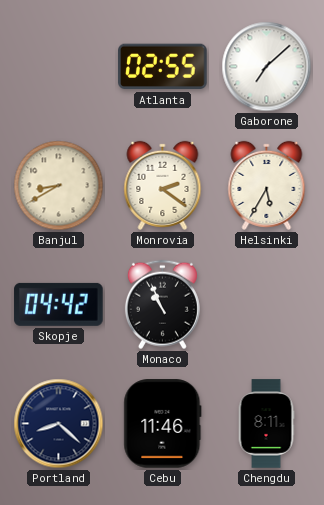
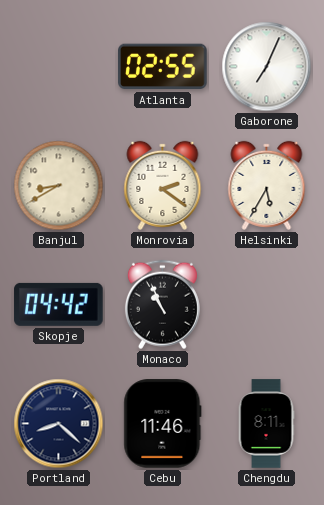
Gaborone: 7:08 -> 7:04 (267, 67)
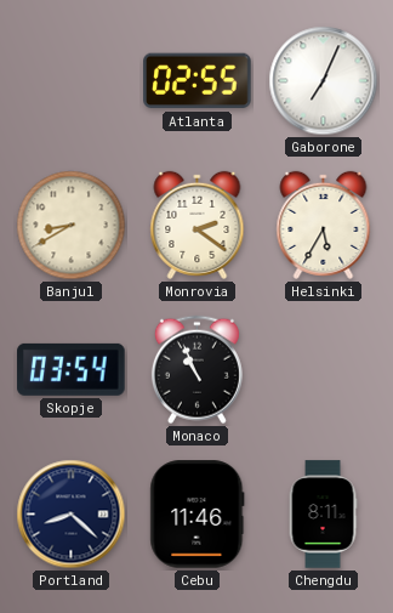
Skopje: 04:42 -> 03:54 (72, 369)
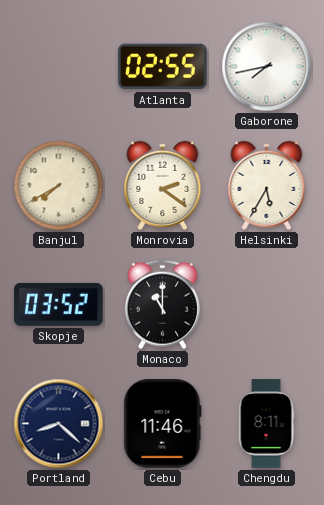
Gaborone: 7:04 -> 7:43 (267, 67)
Banjul: 8:40 -> 7:40 (59, 186)
Skopje: 03:54 -> 03:52 (59, 304)
Monaco: 10:56 -> 11:00 (162, 305)
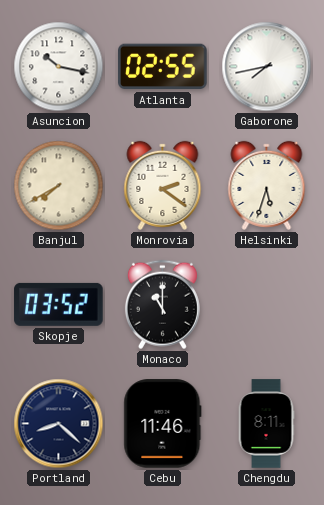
Asuncion: none -> 10:17 (59, 67)
Helsinki: 5:35 -> 5:33 (267, 185)
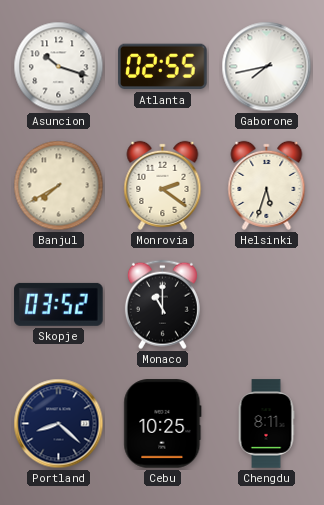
Asuncion: 10:17 -> 10:18 (59, 67)
Cebu: 11:46 -> 10:25 (163, 424)
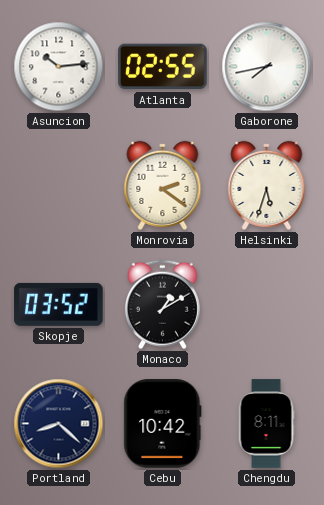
Asuncion: 10:18 -> 10:14 (59, 67)
Banjul: 7:40 -> none (59, 186)
Monaco: 11:00 -> 1:10 (162, 305)
Cebu: 10:25 -> 10:42 (163, 424)
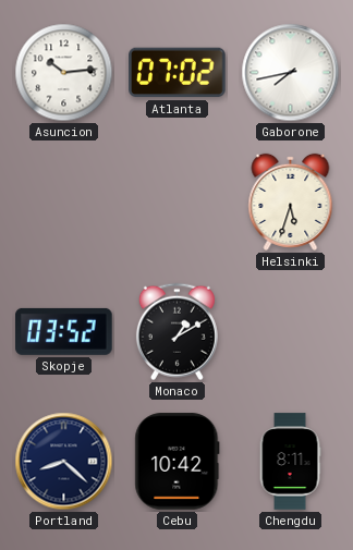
Atlanta: 02:55 -> 07:02 (178, 73)
Monrovia: 2:21 -> none (163, 185)
